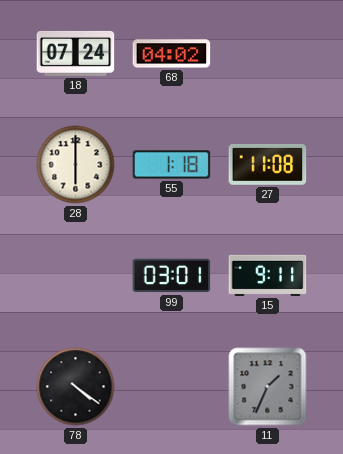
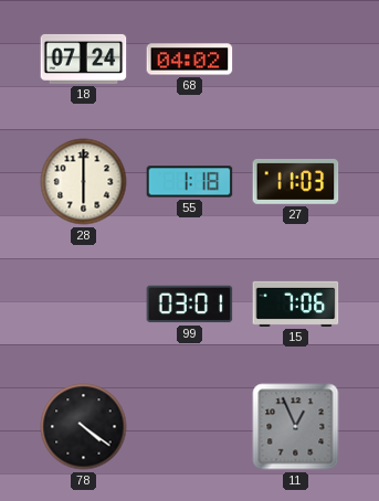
27: 11:08 -> 11:03 (296, 181)
15: 9:11 -> 7:06 (296, 303)
11: 1:34 -> 12:56 (296, 427)
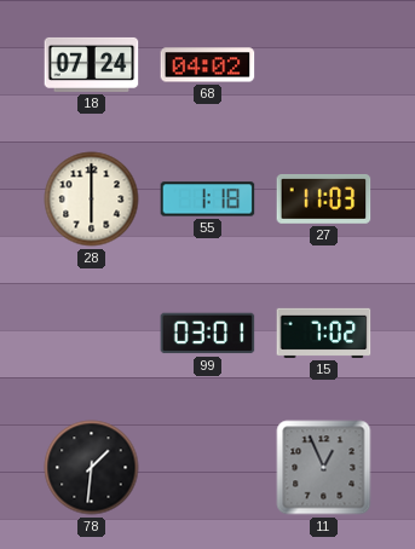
15: 7:06 -> 7:02 (324, 333)
78: 4:21 -> 1:31 (92, 468)
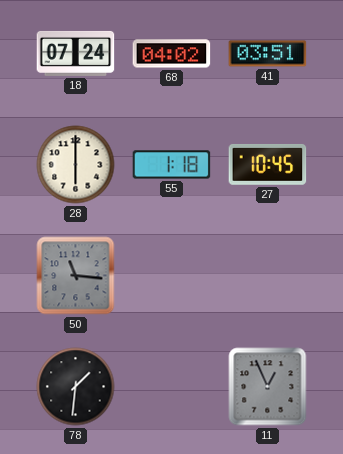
41: none -> 03:51 (268, 54)
27: 11:03 -> 10:45 (268, 164)
50: none -> 11:16 (76, 276)
99: 03:01 -> none (208, 334)
15: 7:02 -> none (324, 333)
